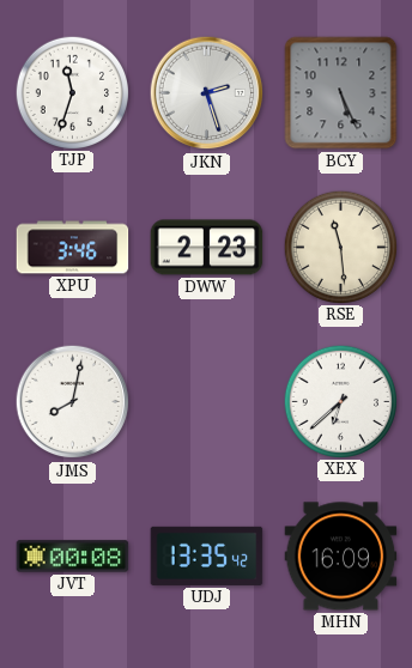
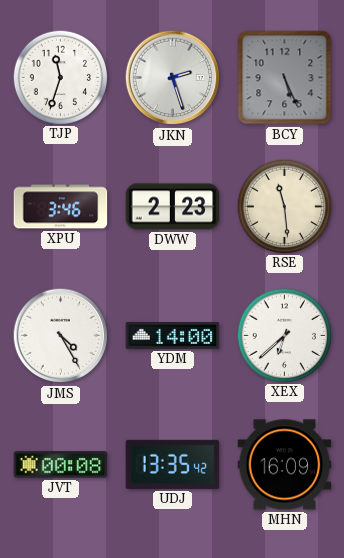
JMS: 8:02 -> 4:25 (61, 336)
YDM: none -> 14:00 (173, 336)
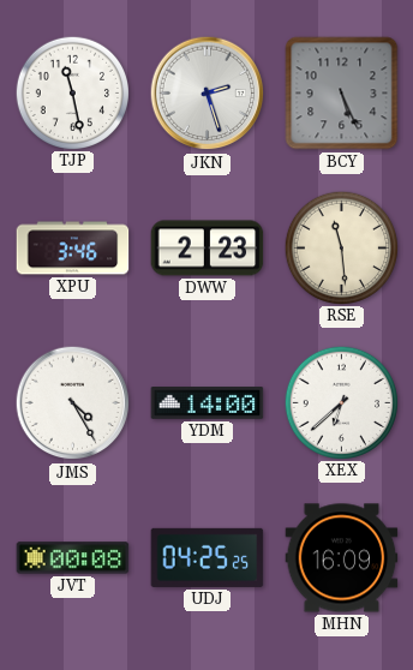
TJP: 11:33 -> 11:28 (73, 92)
UDJ: 13:35 -> 04:25 (208, 557)
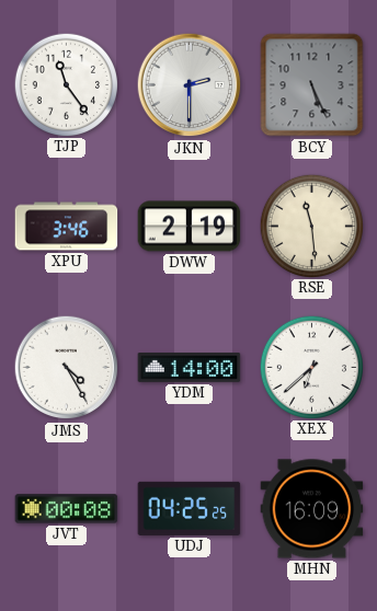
TJP: 11:28 -> 11:24 (67, 84)
JKN: 2:27 -> 2:30 (190, 85)
DWW: 2:23 -> 2:19 (190, 227)
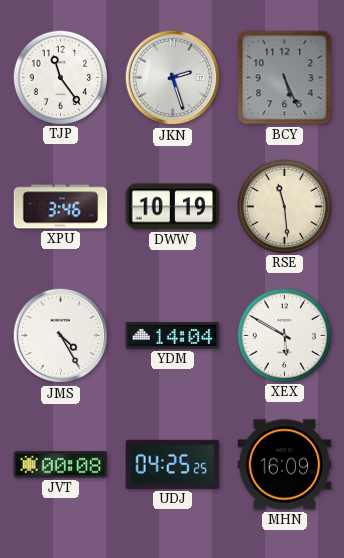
JKN: 2:30 -> 2:27 (173, 78)
DWW: 2:19 -> 10:19 (173, 207)
YDM: 14:00 -> 14:04 (173, 336)
XEX: 6:38 -> 5:50 (285, 335)
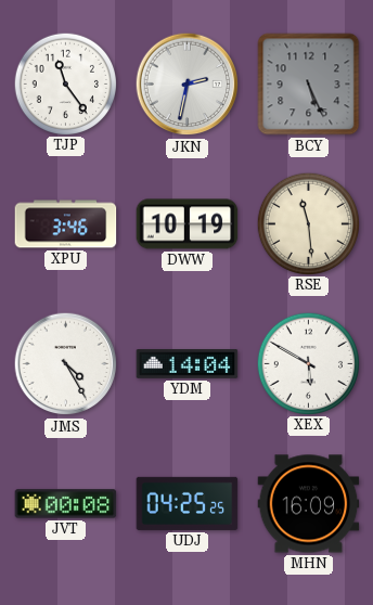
JKN: 2:27 -> 2:32 (188, 85)
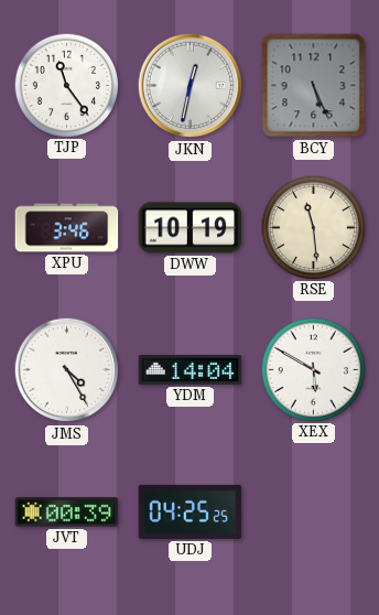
JKN: 2:32 -> 12:32 (191, 86)
JVT: 00:08 -> 00:39 (67, 512)
MHN: 16:09 -> none (309, 504)
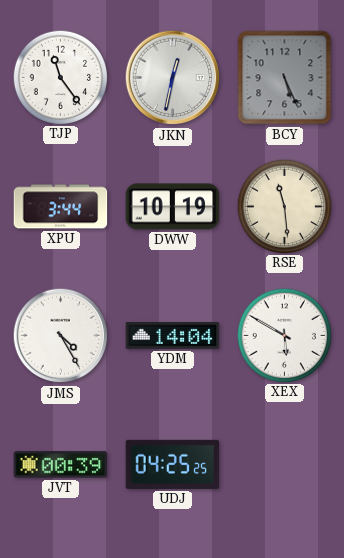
XPU: 3:46 -> 3:44 (61, 207)
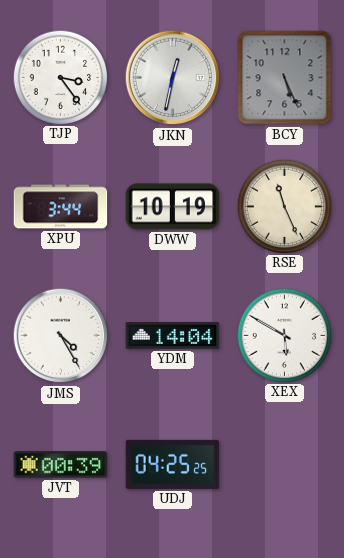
TJP: 11:24 -> 3:24 (61, 77)
RSE: 11:29 -> 11:26 (285, 206)
